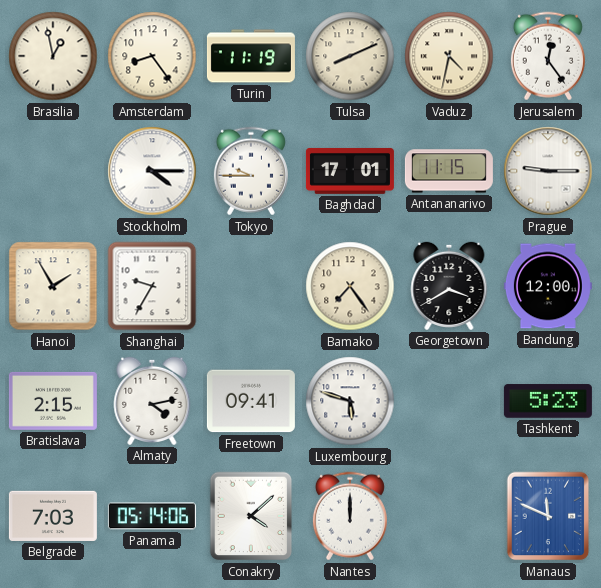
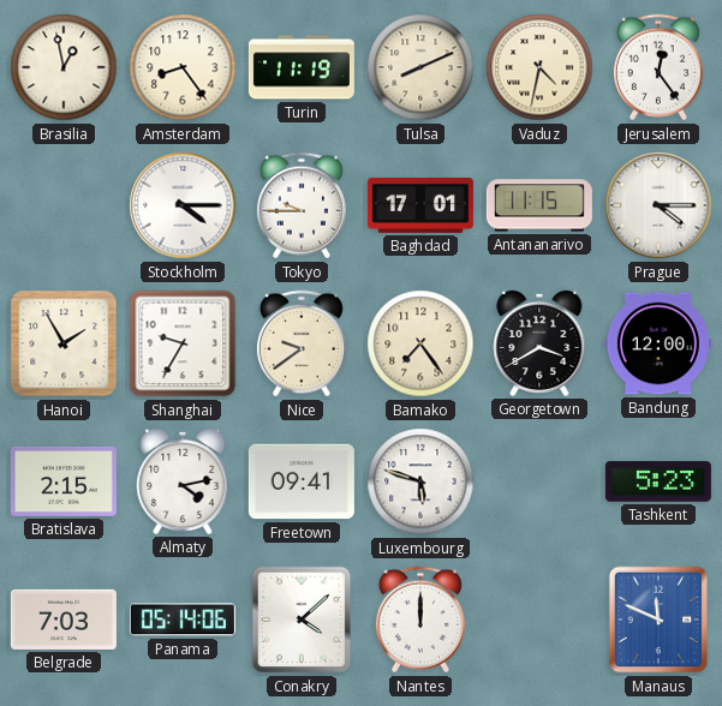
Prague: 9:15 -> 4:15 (658, 205)
Nice: none -> 9:39 (302, 343)
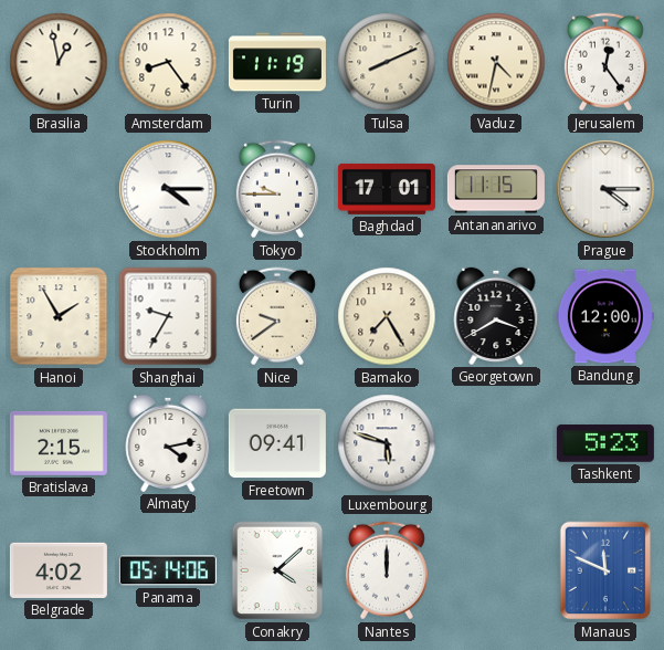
Bamako: 7:24 -> 7:25 (387, 316)
Belgrade: 7:03 -> 4:02 (59, 570)
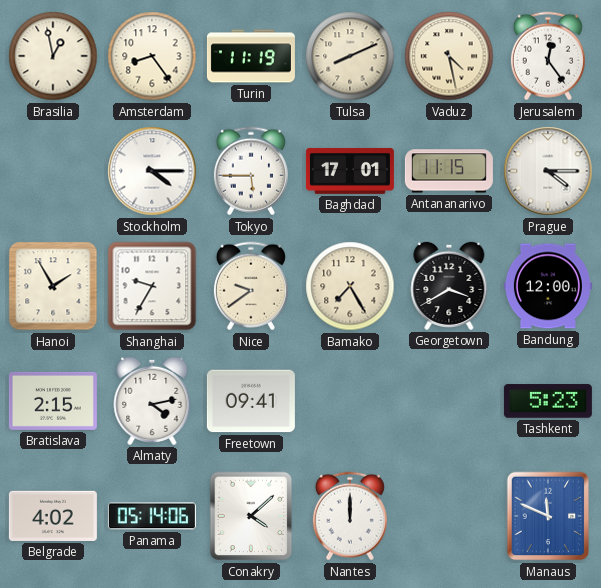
Vaduz: 4:32 -> 4:28 (449, 56)
Tokyo: 9:45 -> 5:45 (251, 171)
Luxembourg: 5:48 -> none (387, 443)
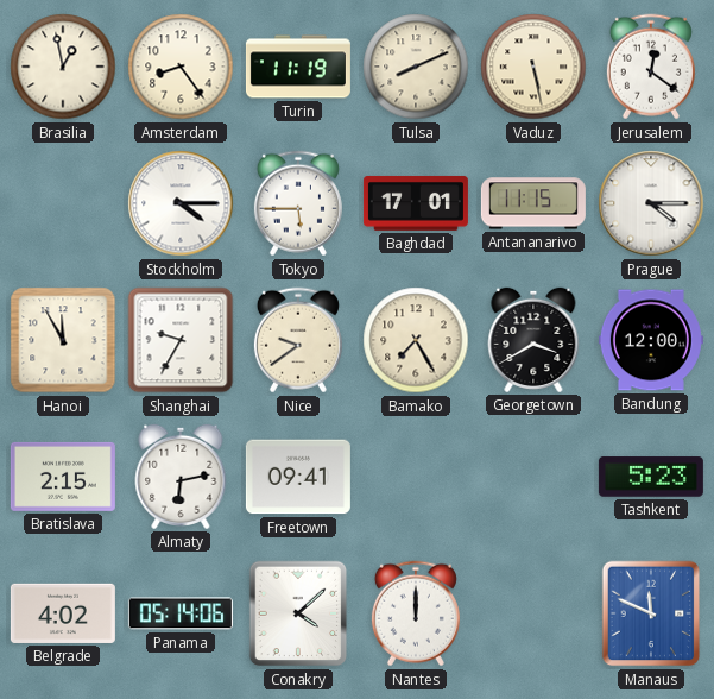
Vaduz: 4:28 -> 5:28 (533, 67)
Jerusalem: 12:24 -> 12:21 (651, 67)
Hanoi: 1:55 -> 11:55 (63, 340)
Almaty: 4:13 -> 6:13 (181, 477)
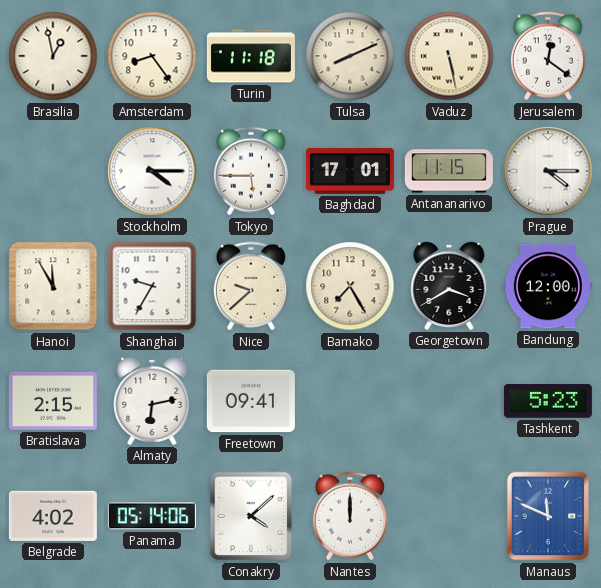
Turin: 11:19 -> 11:18 (251, 56)
Nice: 9:39 -> 9:38 (251, 286)
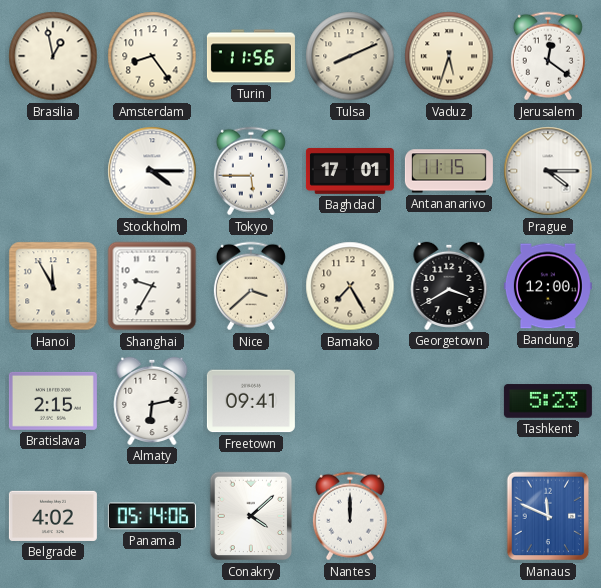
Turin: 11:18 -> 11:56 (251, 56)
Vaduz: 5:28 -> 5:33 (449, 56)
Nice: 9:38 -> 3:38 (251, 286)
